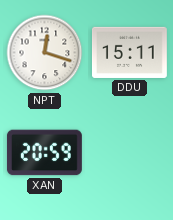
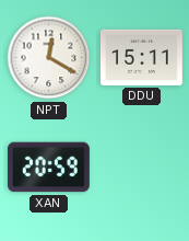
NPT: 12:18 -> 12:20 (49, 58)
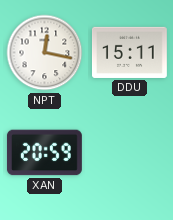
NPT: 12:20 -> 12:17 (45, 53)
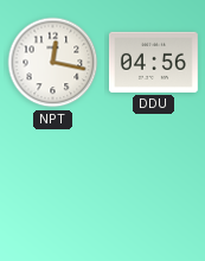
DDU: 15:11 -> 04:56 (153, 62)
XAN: 20:59 -> none (44, 153)
